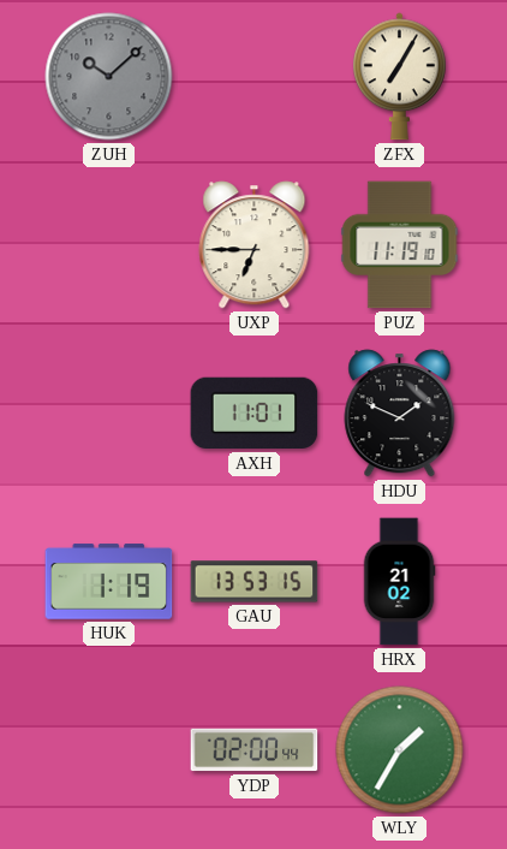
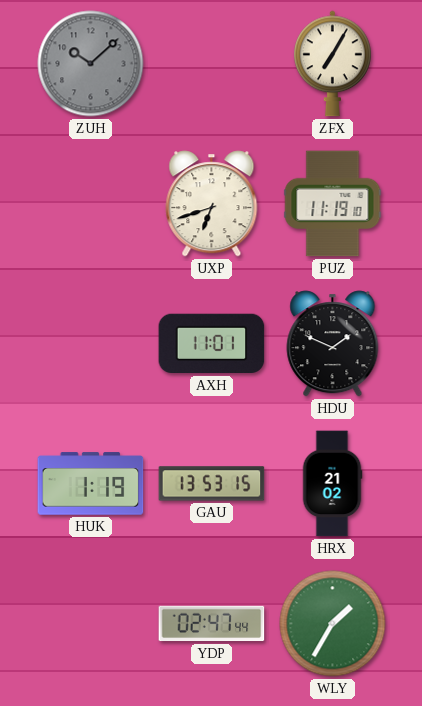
UXP: 6:45 -> 6:42 (212, 204)
YDP: 02:00 -> 02:47 (212, 624)
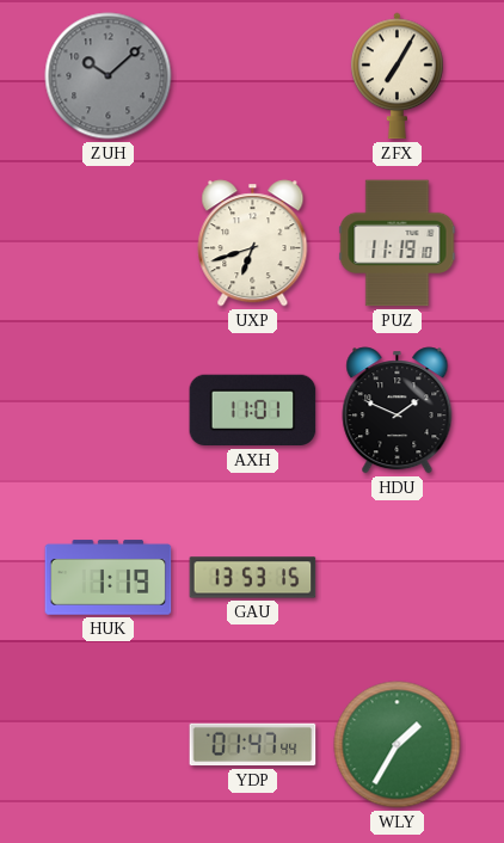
HRX: 21:02 -> none (332, 484)
YDP: 02:47 -> 01:47 (253, 745)
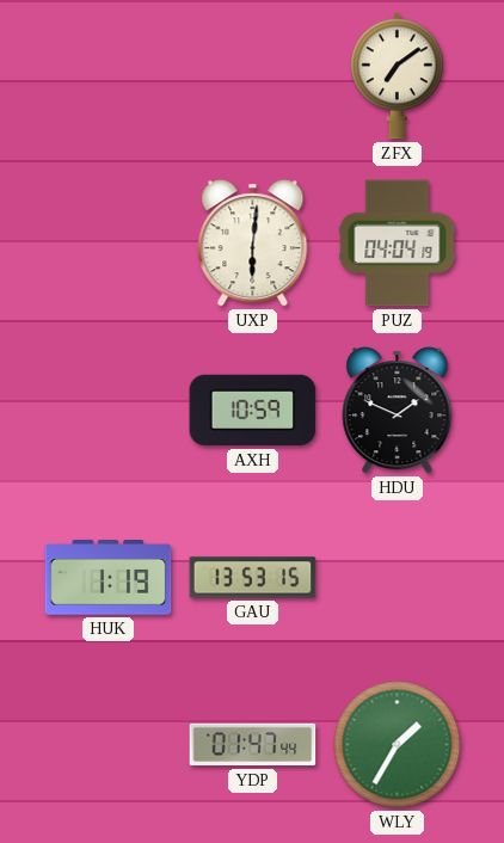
ZUH: 10:08 -> none (109, 76)
ZFX: 7:05 -> 7:09 (398, 76)
UXP: 6:42 -> 6:01 (253, 244)
PUZ: 11:19 -> 04:04 (398, 244)
AXH: 11:01 -> 10:59 (253, 411)
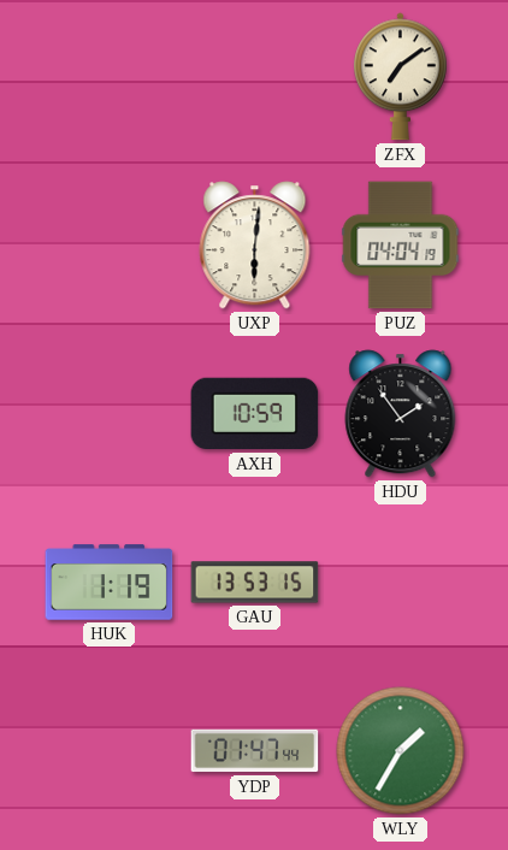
HDU: 1:49 -> 1:54 (401, 414)
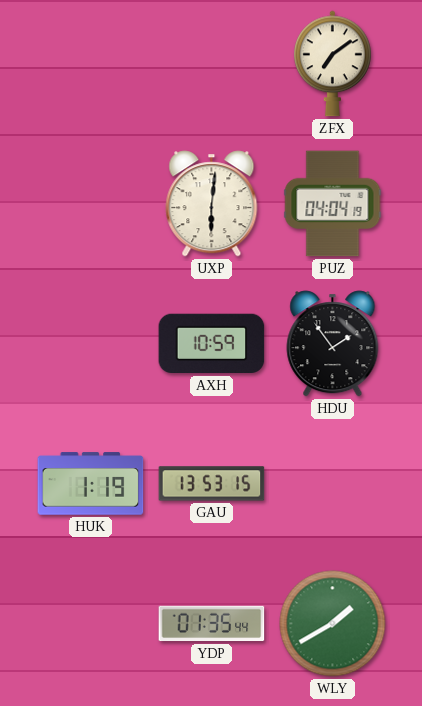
YDP: 01:47 -> 01:35 (212, 624)
WLY: 1:35 -> 1:40 (333, 624)
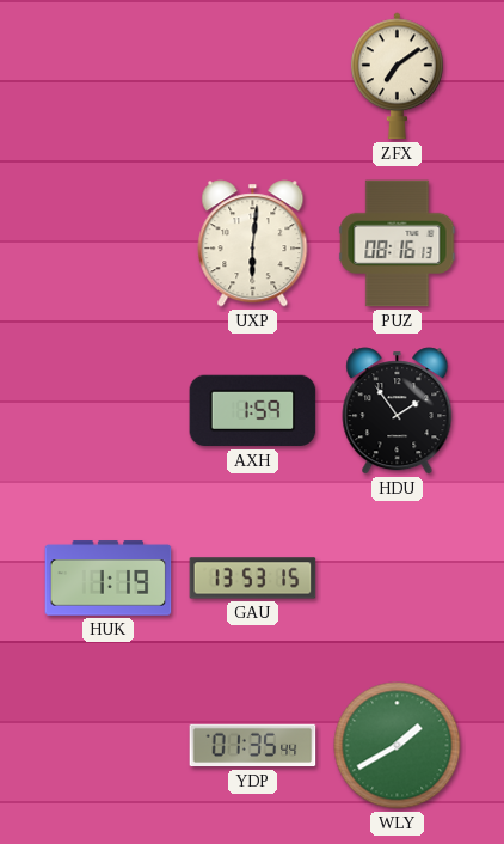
PUZ: 04:04 -> 08:16 (398, 244)
AXH: 10:59 -> 1:59 (253, 411)
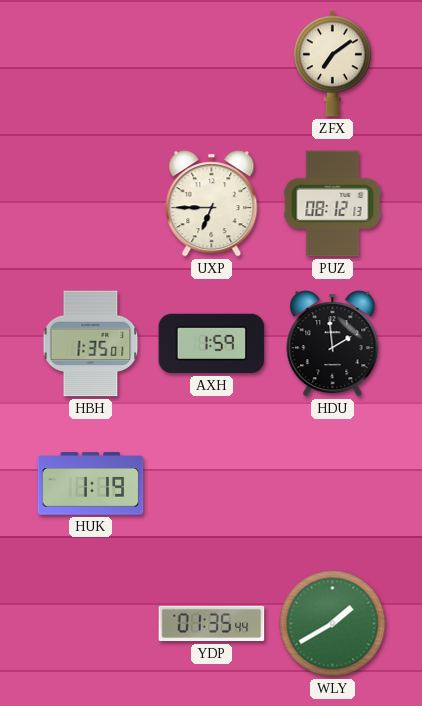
UXP: 6:01 -> 6:45 (212, 204)
PUZ: 08:16 -> 08:12 (333, 204)
HBH: none -> 1:35 (91, 344)
HDU: 1:54 -> 1:59 (333, 344)
GAU: 13:53 -> none (253, 579)
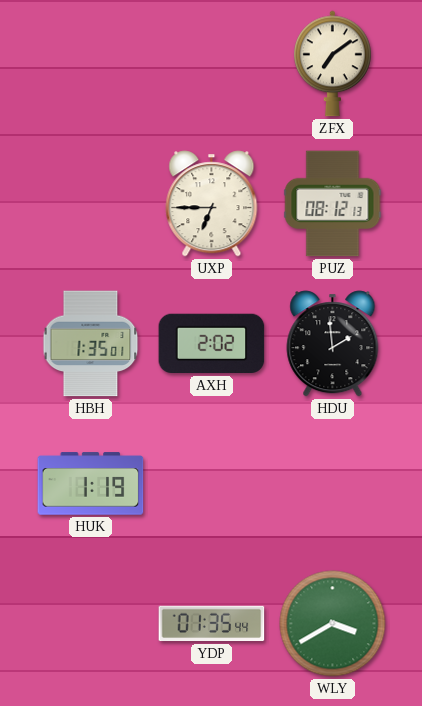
AXH: 1:59 -> 2:02 (212, 344)
WLY: 1:40 -> 3:40 (333, 624)
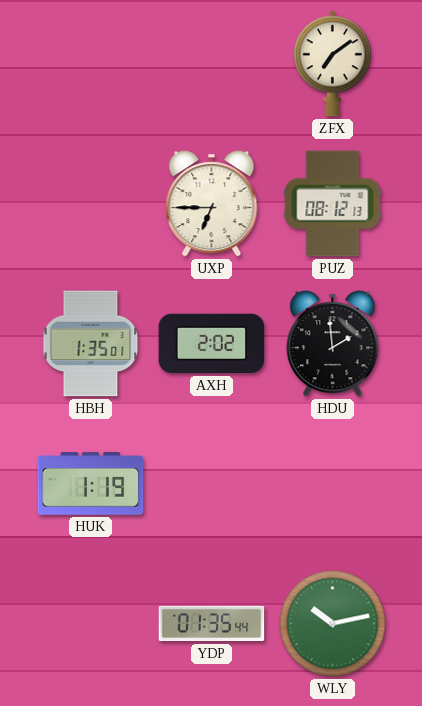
WLY: 3:40 -> 10:13 (333, 624)
